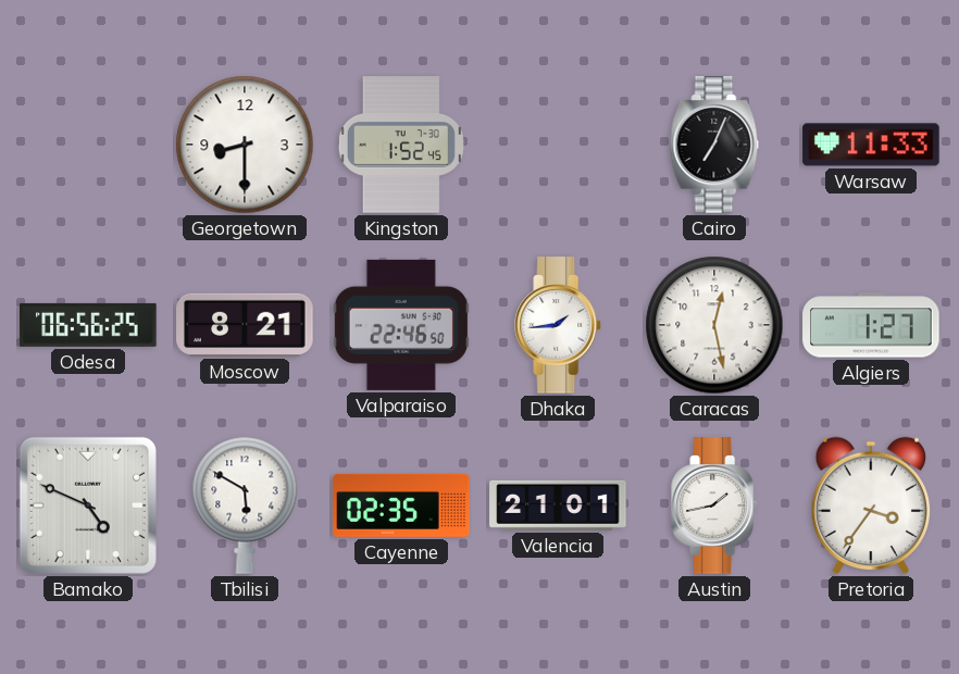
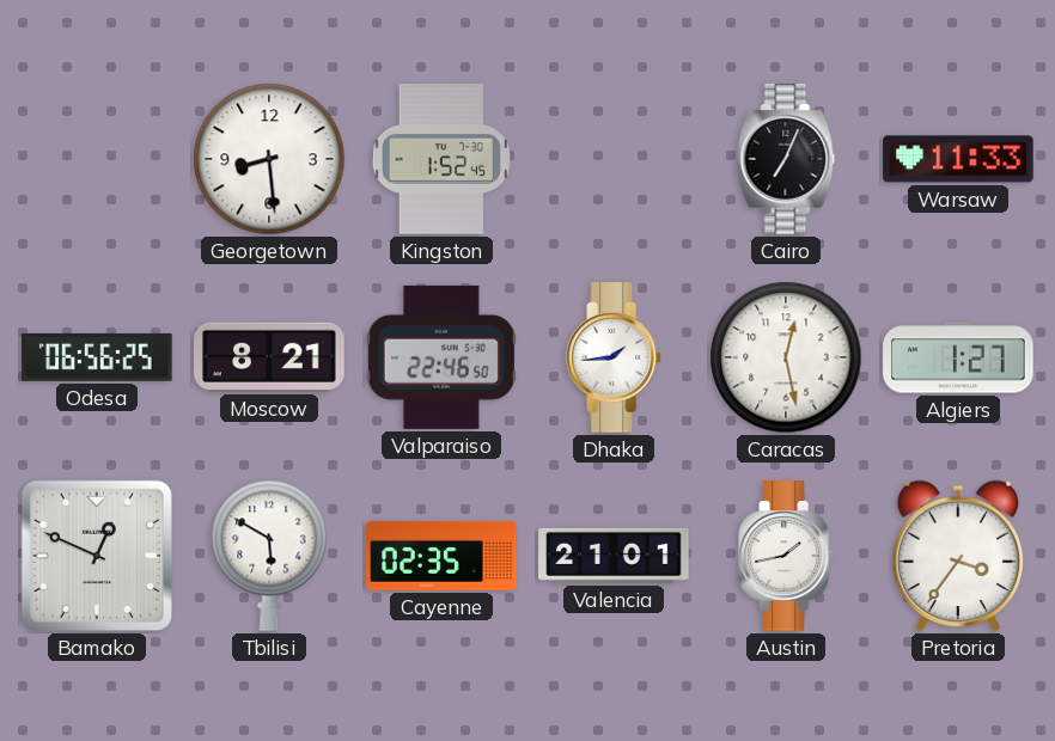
Georgetown: 8:30 -> 8:29 (269, 159)
Bamako: 4:49 -> 12:49 (97, 556)
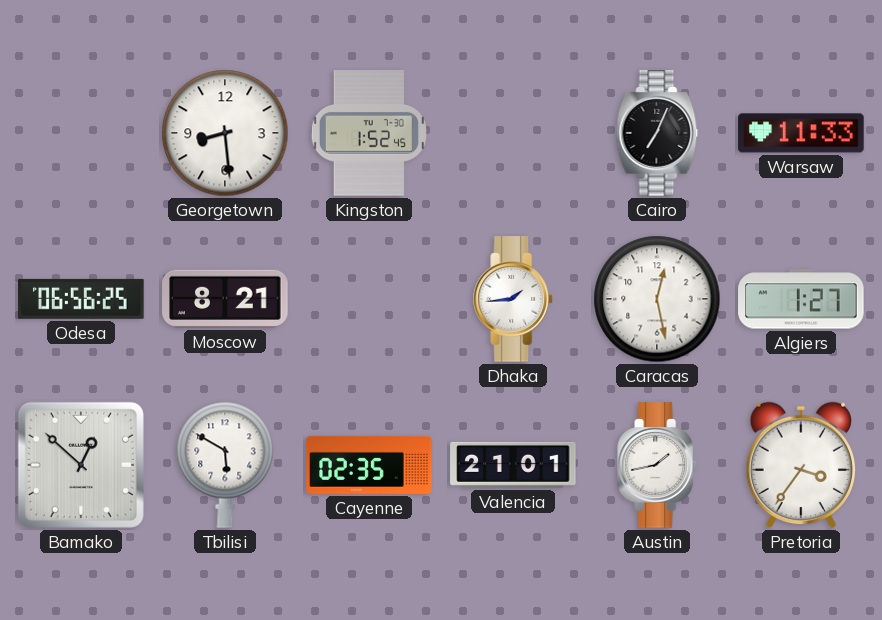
Valparaiso: 22:46 -> none (441, 357)
Bamako: 12:49 -> 12:52 (81, 465)
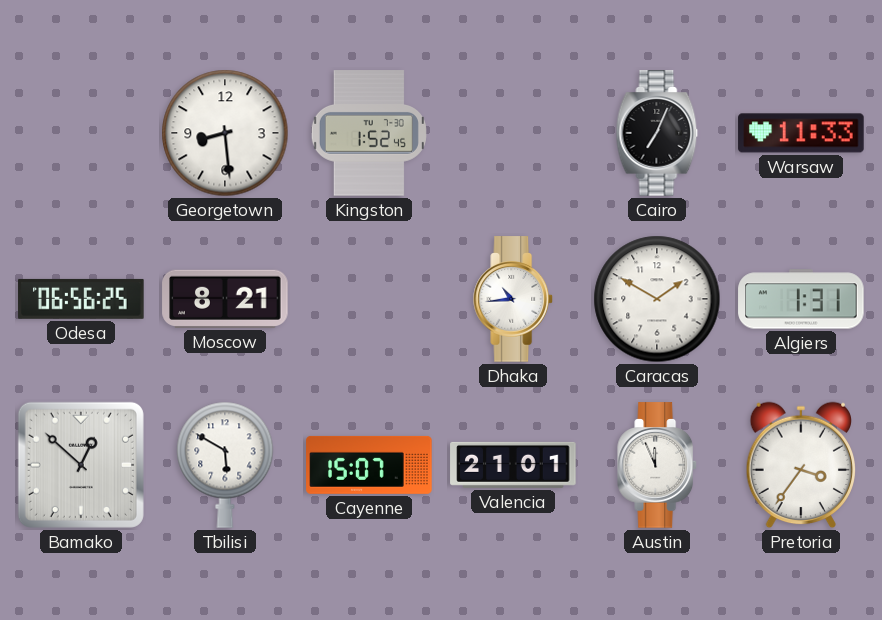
Dhaka: 1:44 -> 10:44 (514, 299)
Caracas: 12:28 -> 1:50 (657, 299)
Algiers: 1:27 -> 1:31 (801, 299)
Cayenne: 02:35 -> 15:07 (369, 465)
Austin: 1:43 -> 11:56 (658, 465)
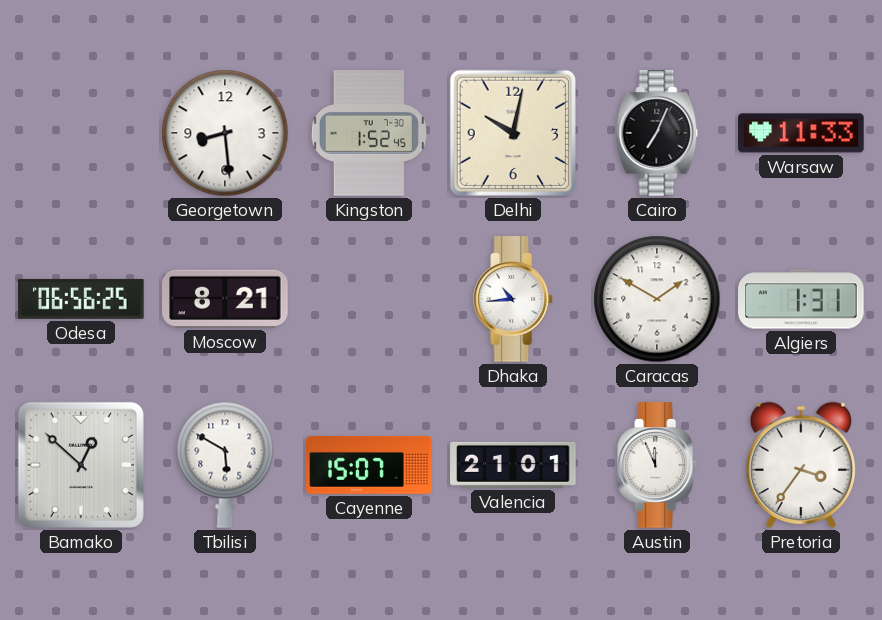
Delhi: none -> 10:02 (513, 133)
